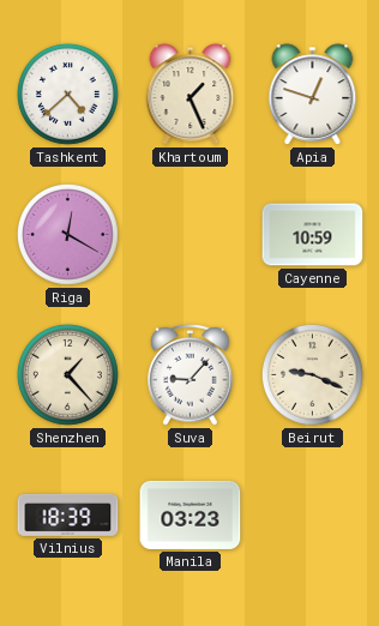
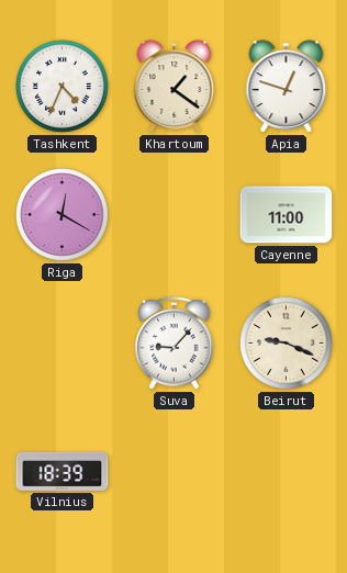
Tashkent: 4:38 -> 4:34 (61, 86)
Khartoum: 1:26 -> 1:21 (175, 87)
Cayenne: 10:59 -> 11:00 (287, 215)
Shenzhen: 1:23 -> none (67, 374)
Manila: 03:23 -> none (191, 514)
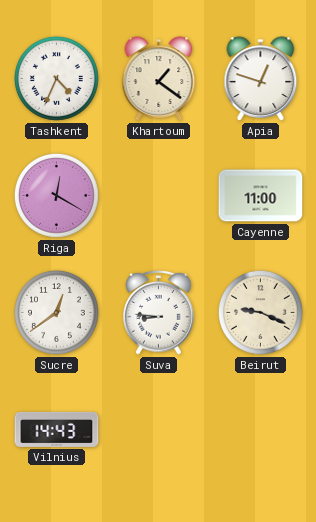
Sucre: none -> 12:39 (56, 312)
Suva: 9:07 -> 8:46 (159, 313)
Vilnius: 18:39 -> 14:43 (57, 429)
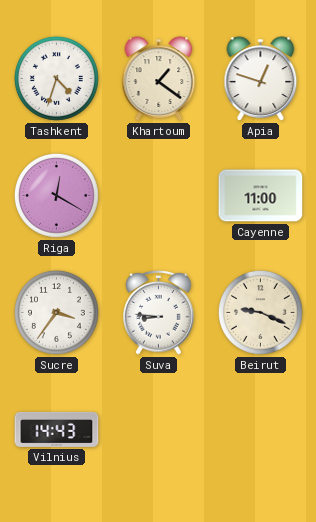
Tashkent: 4:34 -> 4:33 (56, 78)
Sucre: 12:39 -> 3:36 (56, 312)
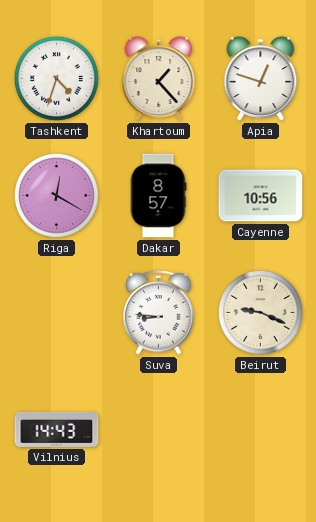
Khartoum: 1:21 -> 1:23 (159, 79)
Dakar: none -> 8:57 (158, 196)
Cayenne: 11:00 -> 10:56 (261, 196)
Sucre: 3:36 -> none (56, 312)
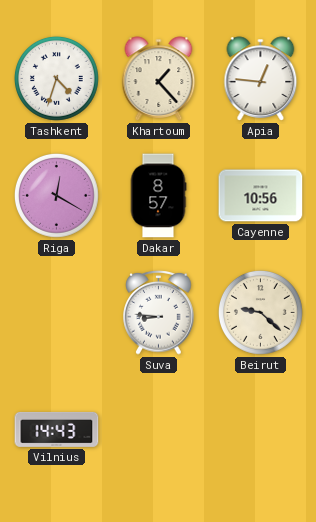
Apia: 12:48 -> 12:46 (261, 79)
Beirut: 9:19 -> 9:22 (260, 312)
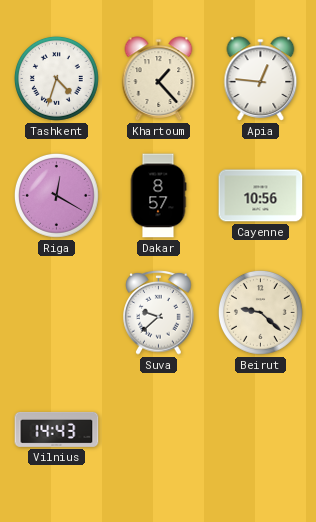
Suva: 8:46 -> 9:38 (159, 313)
